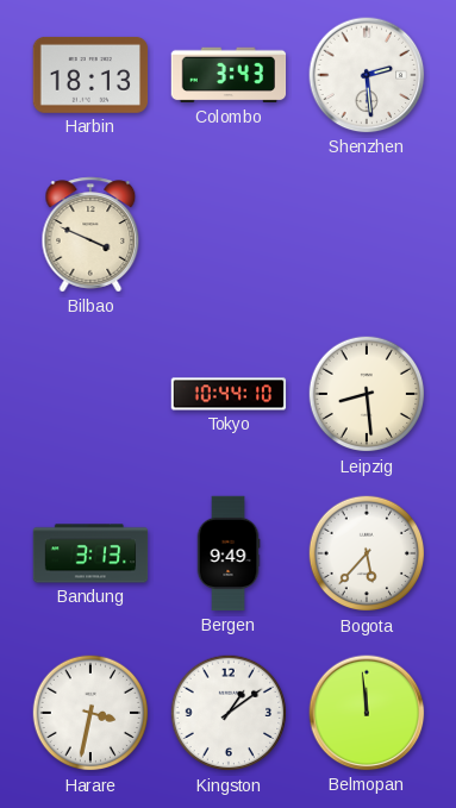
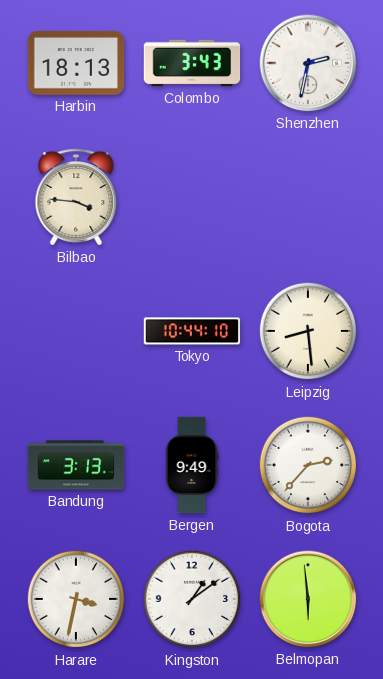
Shenzhen: 2:29 -> 2:32 (308, 63)
Bilbao: 3:49 -> 3:46 (76, 197)
Bogota: 5:37 -> 2:37 (308, 465)
Belmopan: 11:59 -> 5:59 (308, 599)
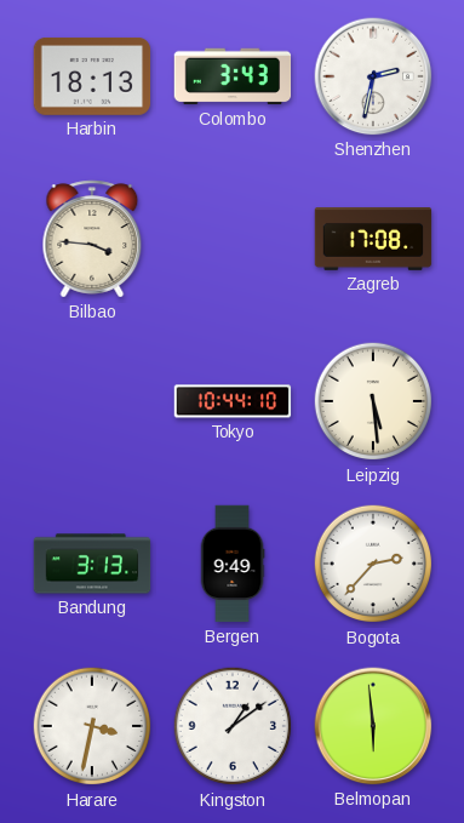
Zagreb: none -> 17:08 (373, 240)
Leipzig: 8:29 -> 5:29 (373, 401)
